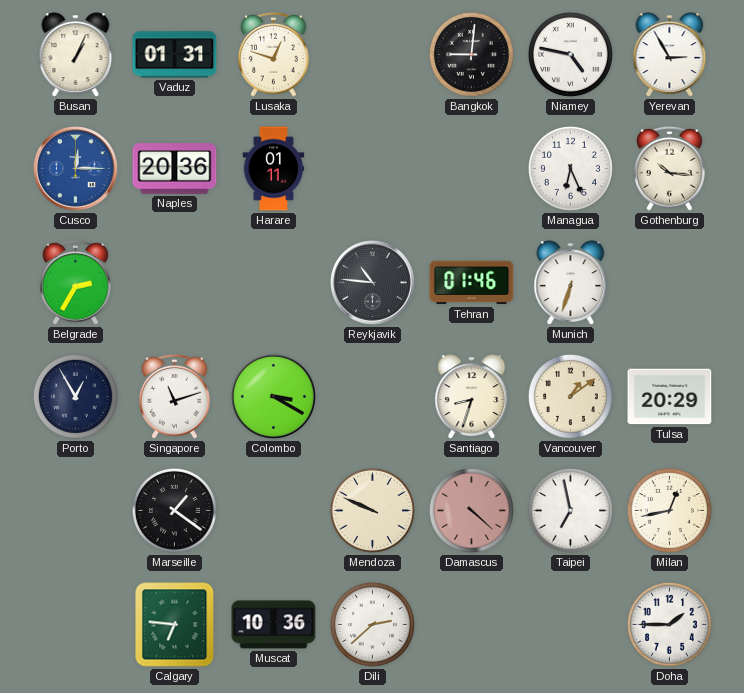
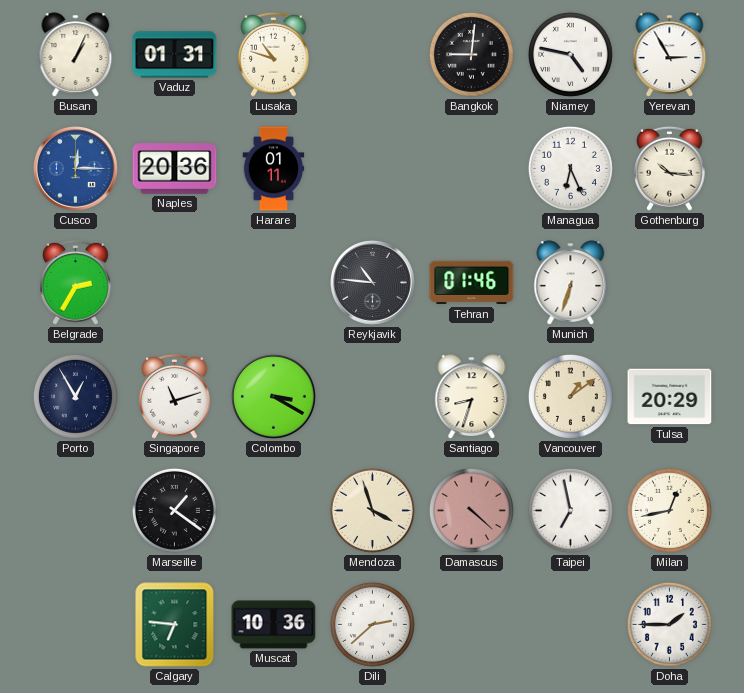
Lusaka: 12:48 -> 10:48 (274, 54)
Mendoza: 9:49 -> 3:57 (372, 510)
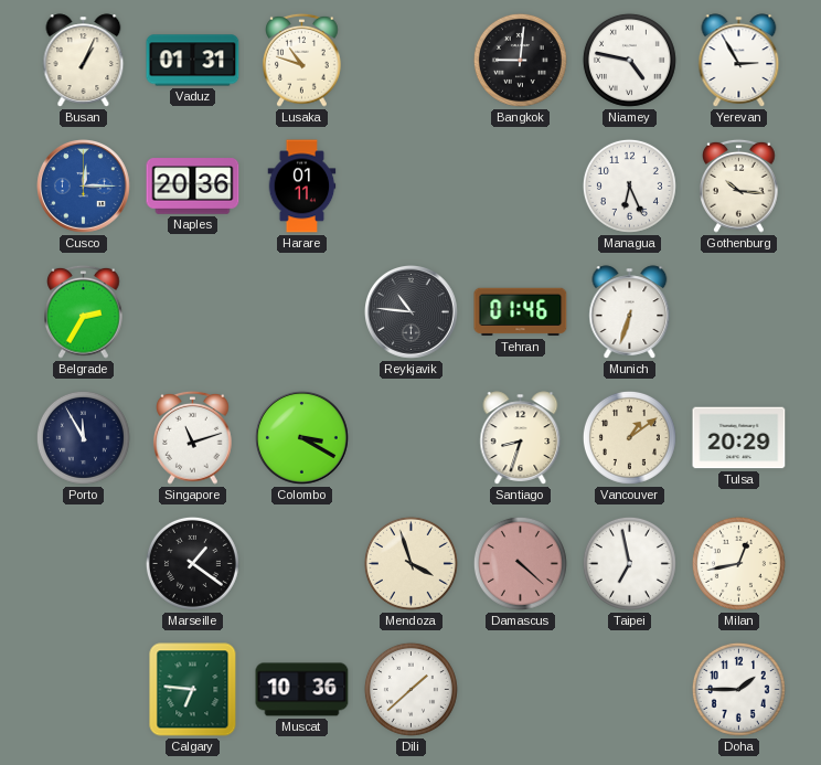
Porto: 12:55 -> 11:55 (83, 437)
Dili: 2:38 -> 1:38 (410, 689)
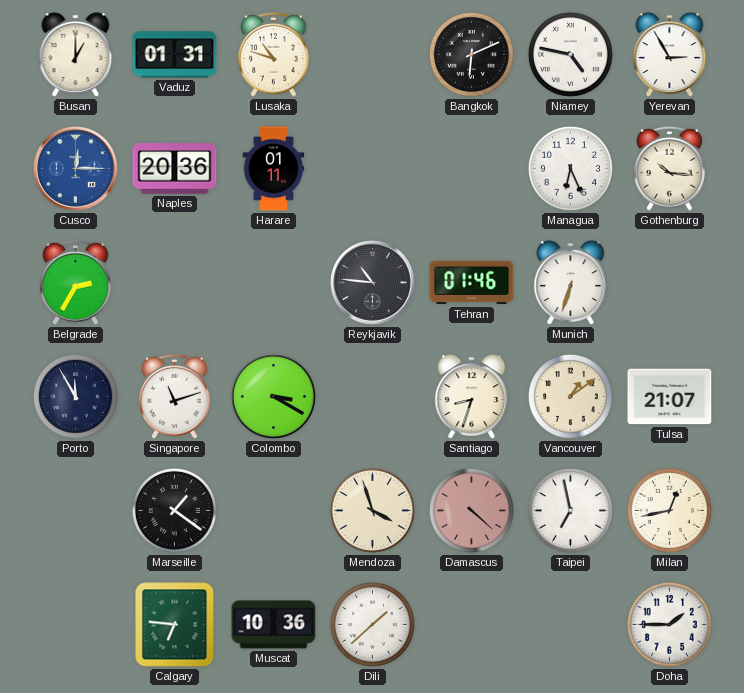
Busan: 1:04 -> 1:00 (76, 55)
Bangkok: 9:01 -> 6:11 (471, 54)
Tulsa: 20:29 -> 21:07 (670, 397)
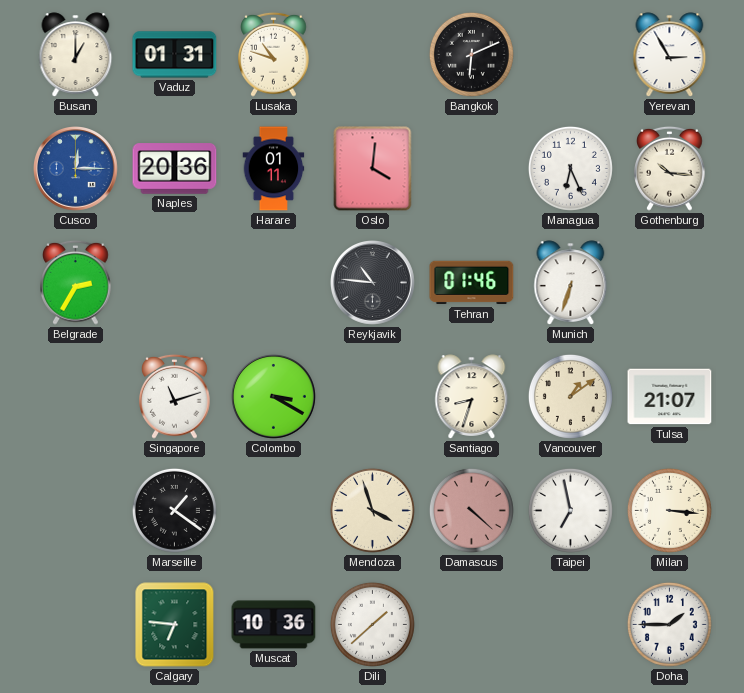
Niamey: 4:47 -> none (570, 54)
Oslo: none -> 4:01 (373, 169)
Porto: 11:55 -> none (75, 396)
Milan: 12:43 -> 3:16 (669, 510)
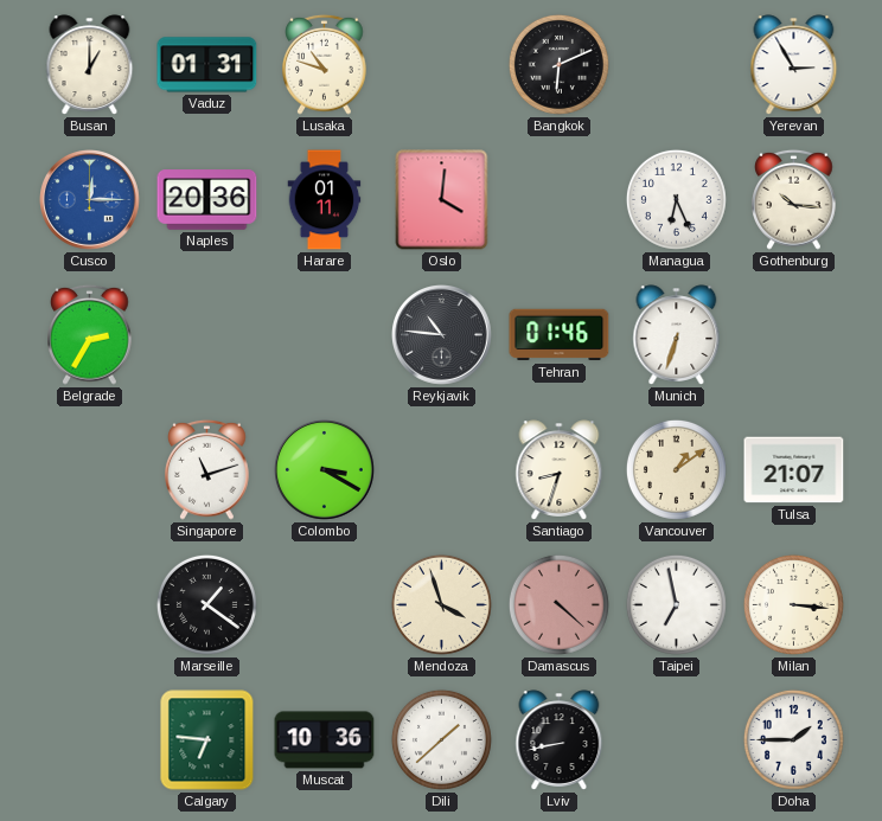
Lviv: none -> 8:43 (560, 740)
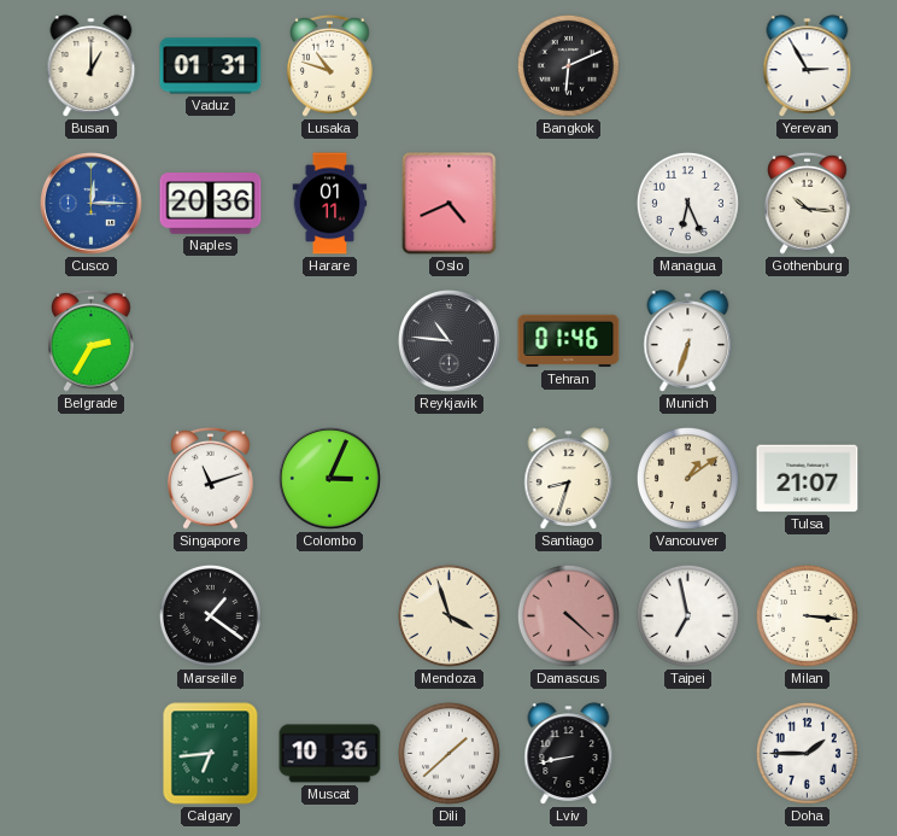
Oslo: 4:01 -> 4:41 (450, 204)
Colombo: 3:20 -> 3:04 (330, 479)
Calgary: 6:46 -> 6:44 (211, 754)
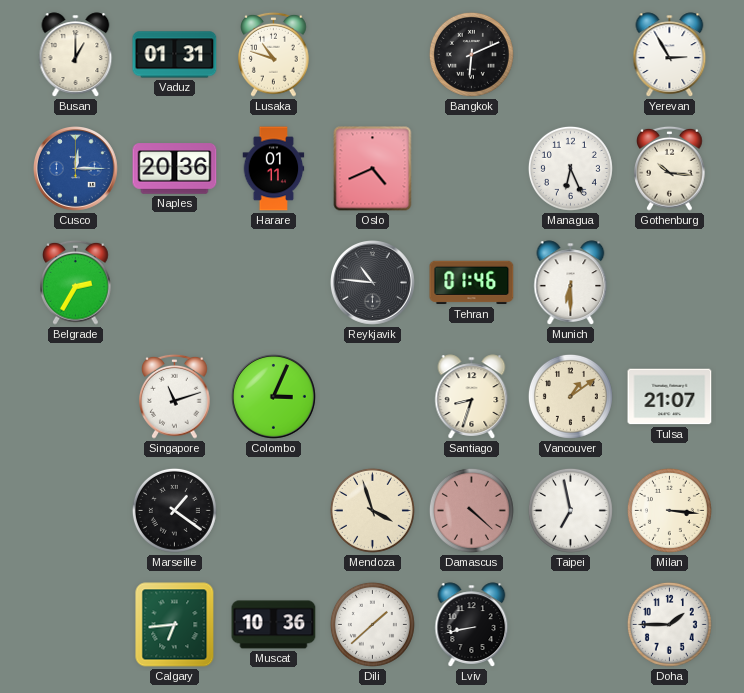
Munich: 6:33 -> 6:30 (571, 283)
